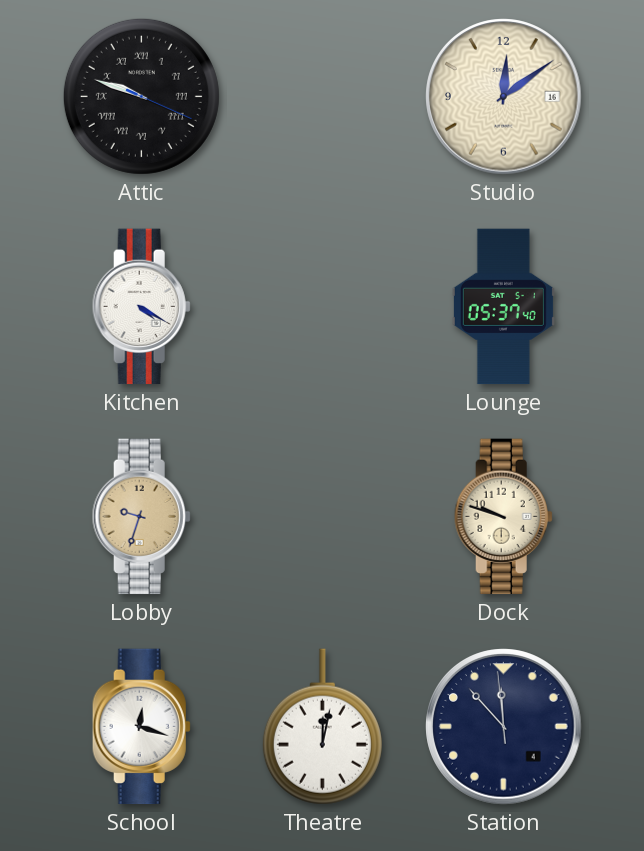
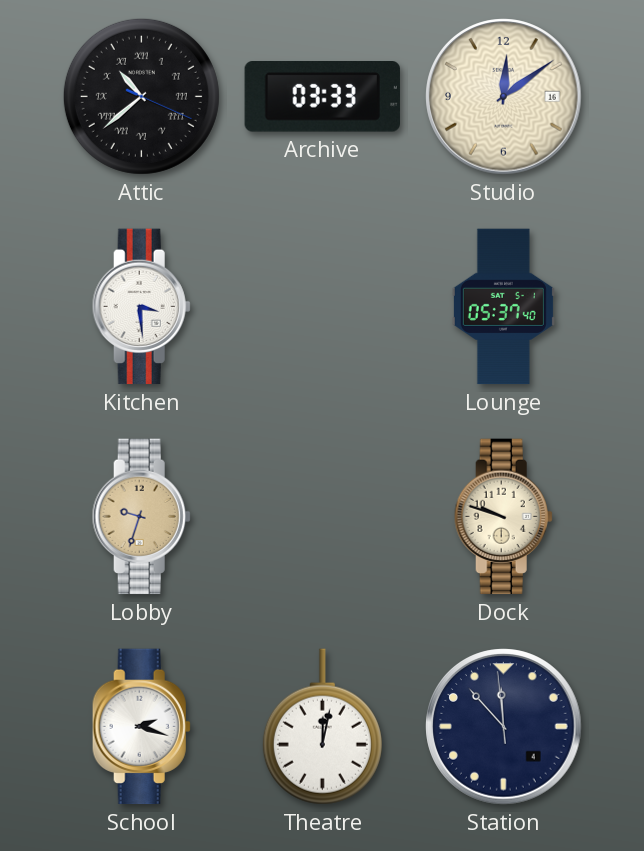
Attic: 9:48 -> 10:38 (141, 96)
Archive: none -> 03:33 (322, 97)
Kitchen: 4:20 -> 3:29 (141, 307)
School: 12:18 -> 2:18 (141, 727)
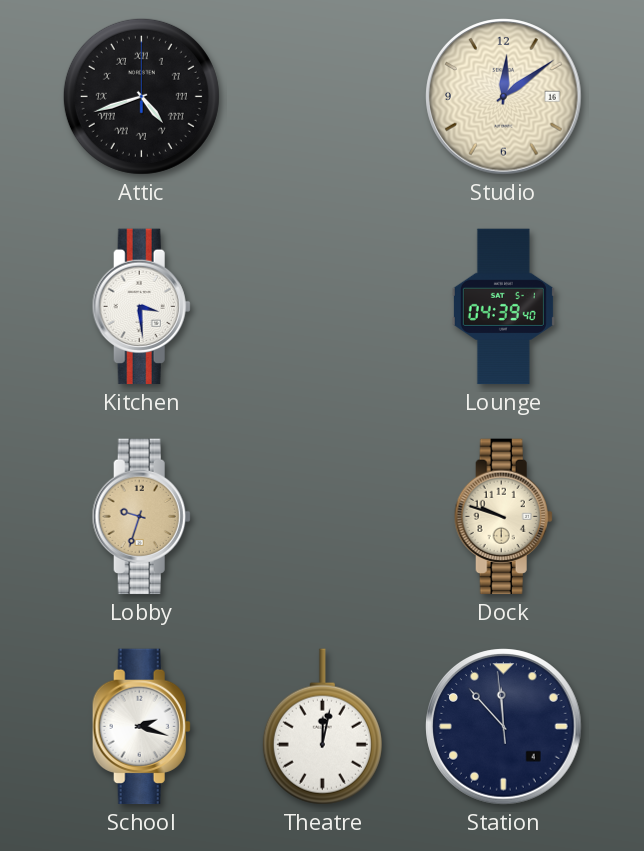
Attic: 10:38 -> 4:42 (141, 96)
Archive: 03:33 -> none (322, 97)
Lounge: 05:37 -> 04:39 (503, 307)
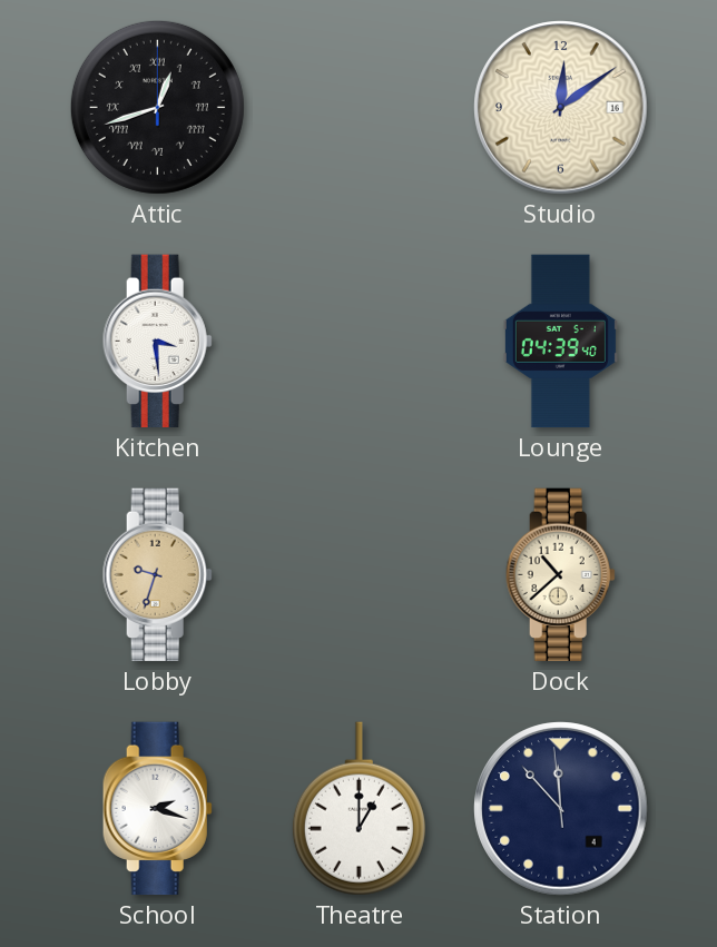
Attic: 4:42 -> 12:42 (157, 107)
Dock: 9:48 -> 10:38 (560, 575)
Theatre: 12:02 -> 1:00 (358, 809)
